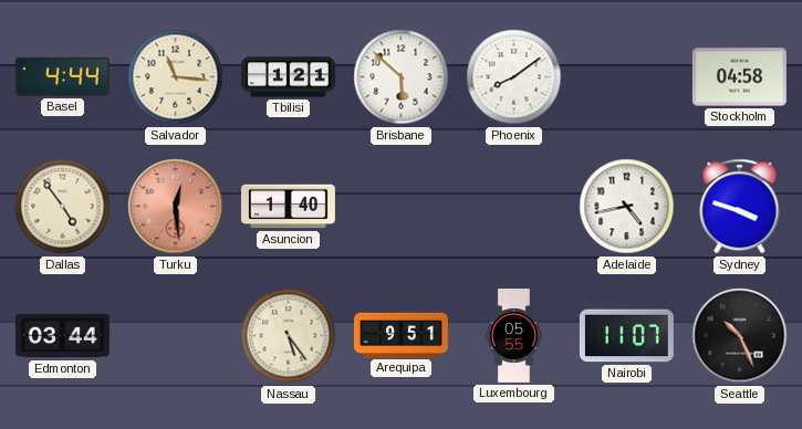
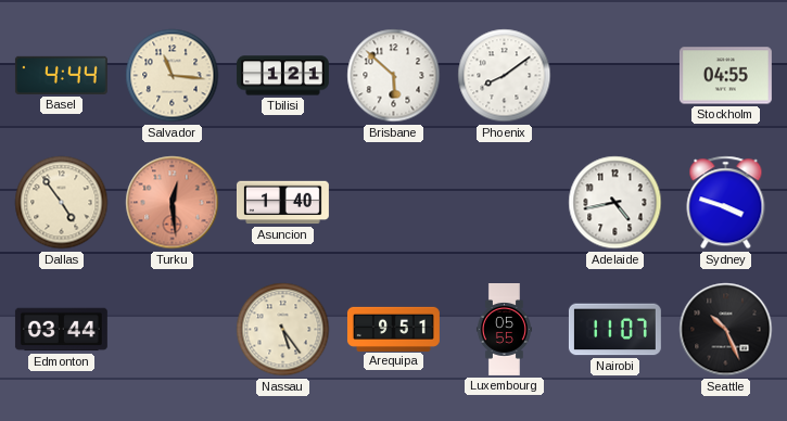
Stockholm: 04:58 -> 04:55 (725, 76)
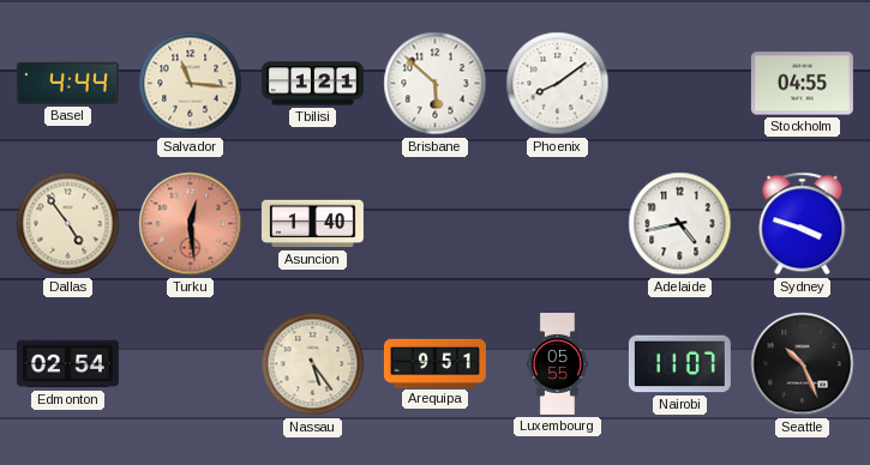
Edmonton: 03:44 -> 02:54 (67, 364)
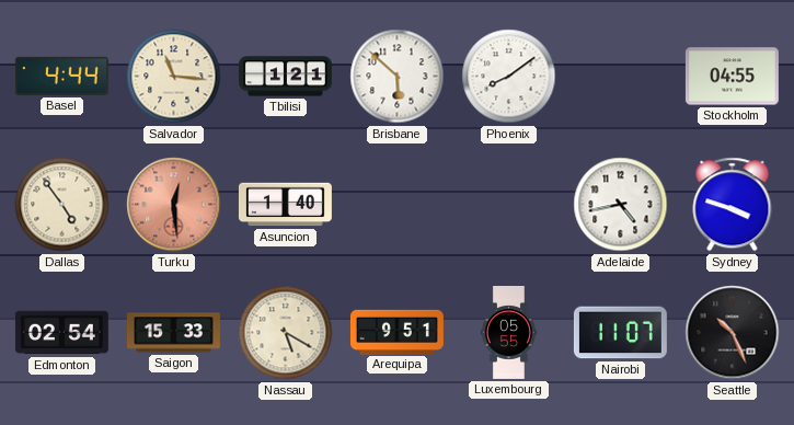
Saigon: none -> 15:33 (173, 333)
Nassau: 5:24 -> 5:20 (286, 333)
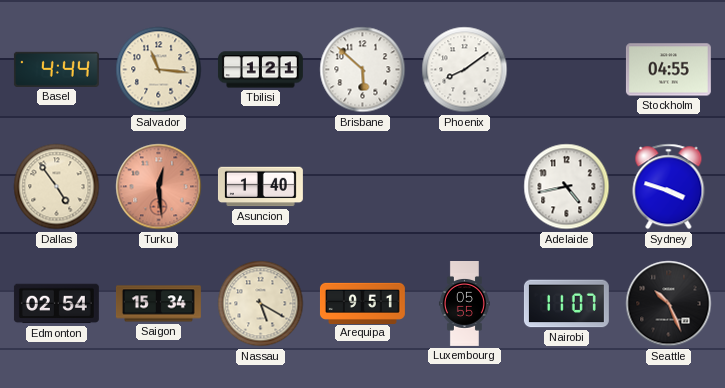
Saigon: 15:33 -> 15:34 (158, 304)
